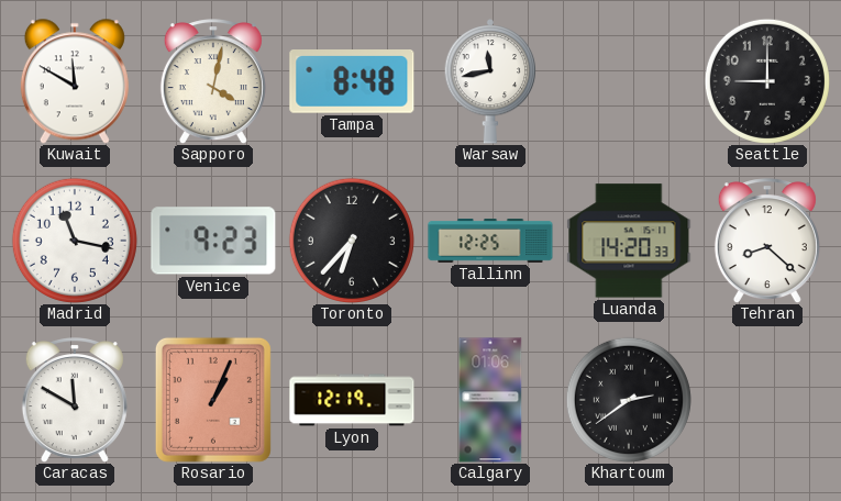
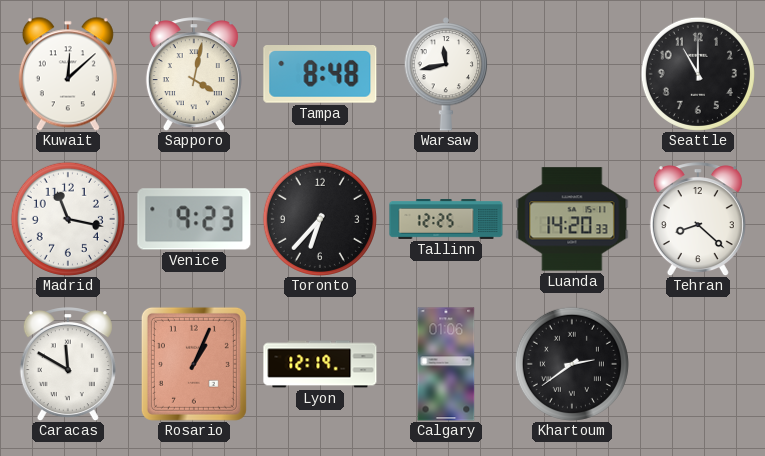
Kuwait: 11:50 -> 12:08 (68, 74)
Seattle: 9:00 -> 11:00 (698, 74)
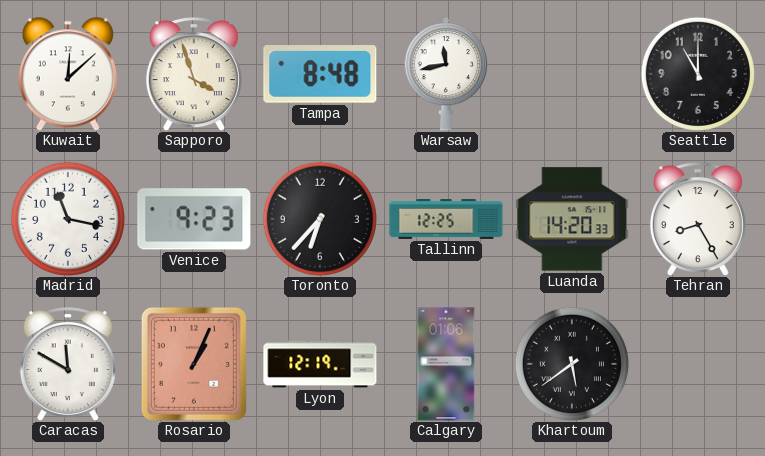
Sapporo: 4:02 -> 3:57 (194, 74)
Tehran: 8:22 -> 8:25 (698, 219)
Khartoum: 2:39 -> 5:39 (572, 364)
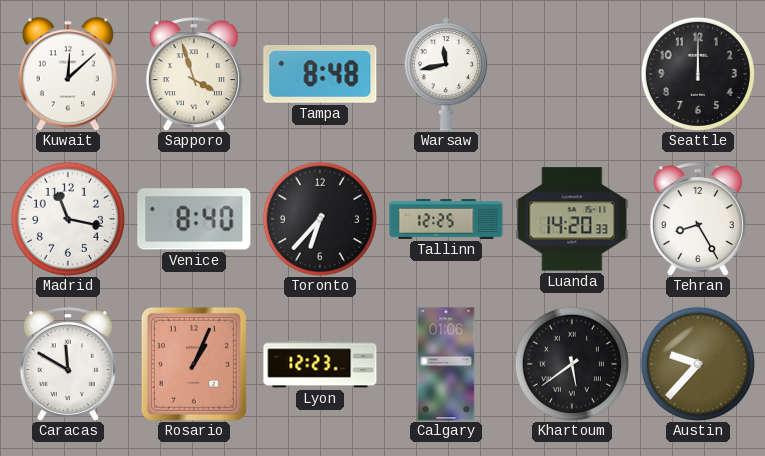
Seattle: 11:00 -> 12:00 (698, 74)
Venice: 9:23 -> 8:40 (194, 219)
Lyon: 12:19 -> 12:23 (320, 364)
Austin: none -> 9:37 (698, 364)
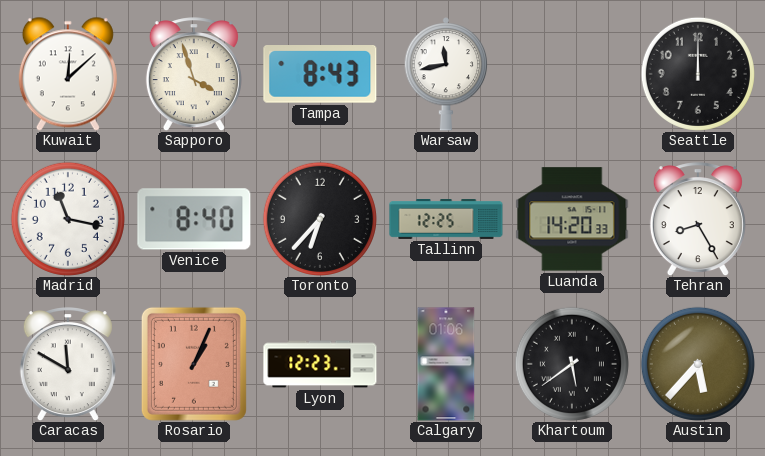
Tampa: 8:48 -> 8:43 (320, 75)
Austin: 9:37 -> 5:37 (698, 364)
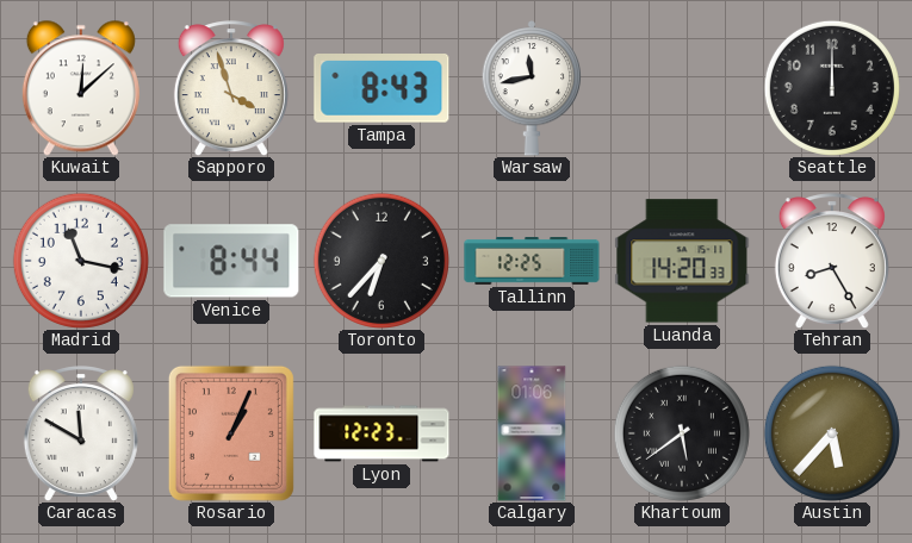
Venice: 8:40 -> 8:44 (231, 261)
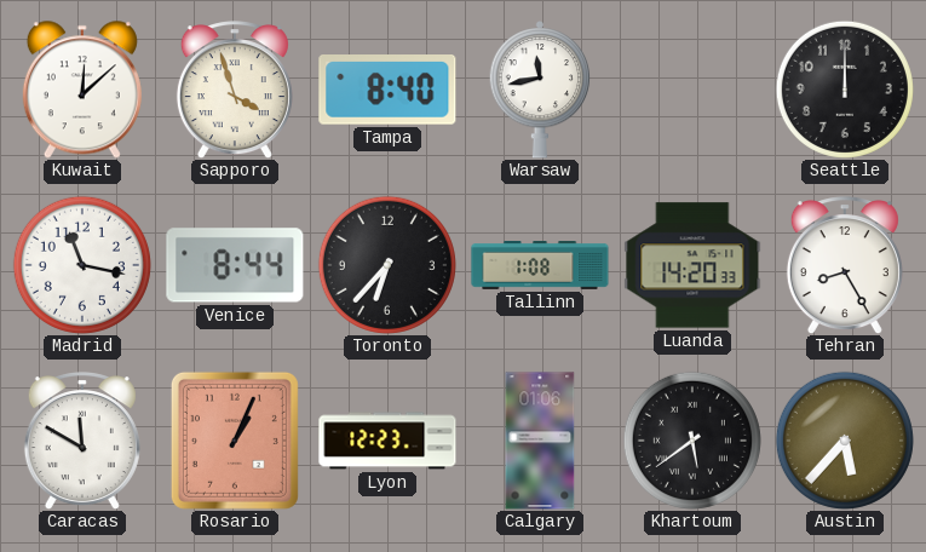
Tampa: 8:43 -> 8:40 (387, 91)
Tallinn: 12:25 -> 1:08 (540, 266)
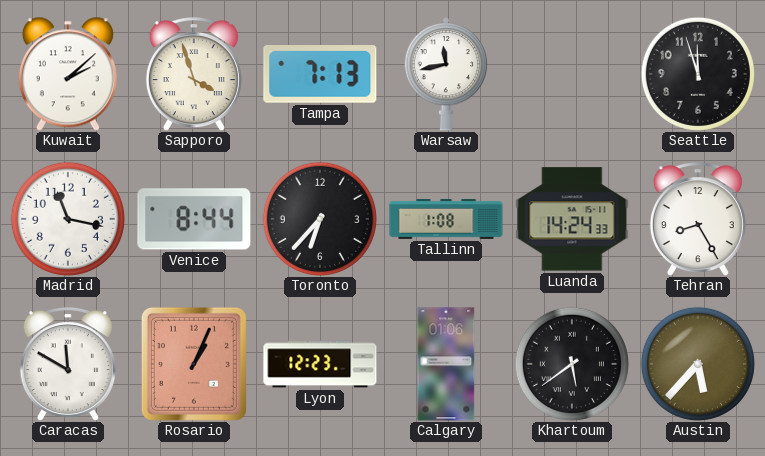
Kuwait: 12:08 -> 2:08 (68, 74)
Tampa: 8:40 -> 7:13 (320, 75)
Seattle: 12:00 -> 11:57 (698, 74)
Luanda: 14:20 -> 14:24 (572, 219)
